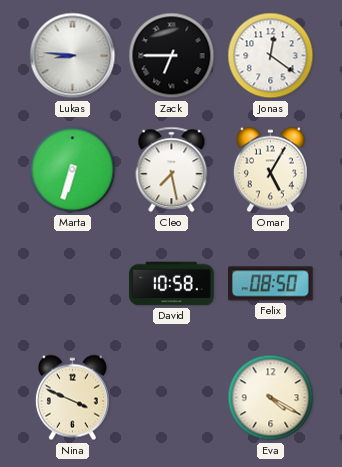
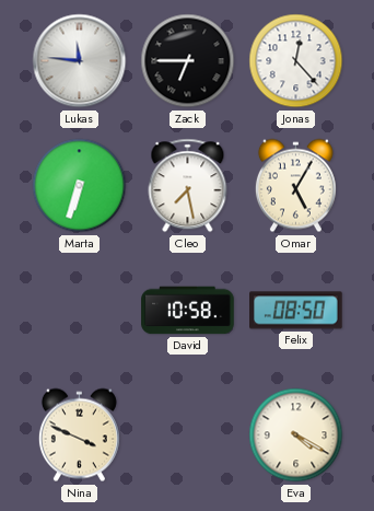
Lukas: 8:46 -> 11:46 (80, 61)
Jonas: 12:21 -> 12:23 (296, 61)
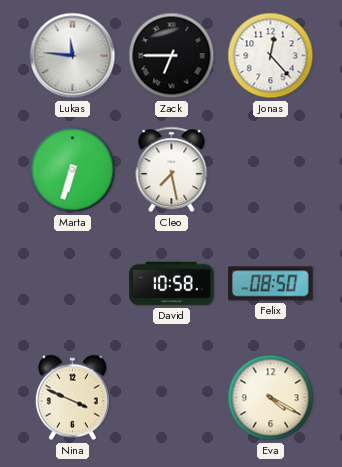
Omar: 5:05 -> none (295, 186)
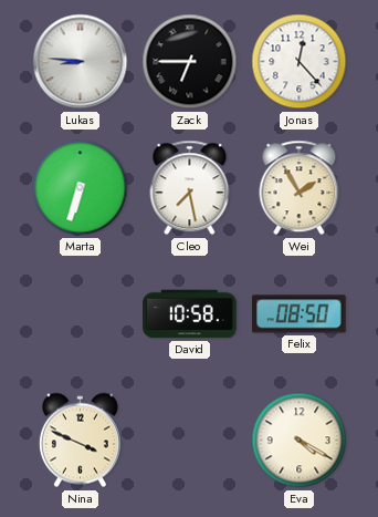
Lukas: 11:46 -> 8:46 (81, 62)
Wei: none -> 1:55 (300, 188)
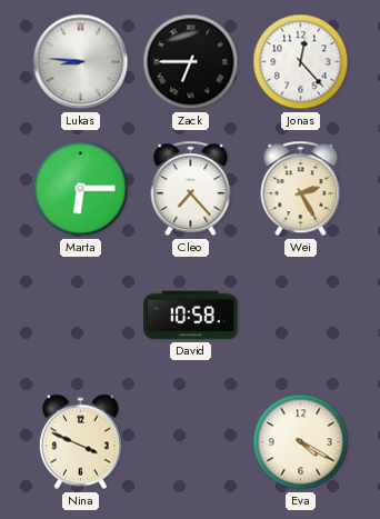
Marta: 6:33 -> 6:15 (81, 189)
Cleo: 7:28 -> 7:23 (191, 189)
Wei: 1:55 -> 2:25 (301, 189)
Felix: 08:50 -> none (300, 314)
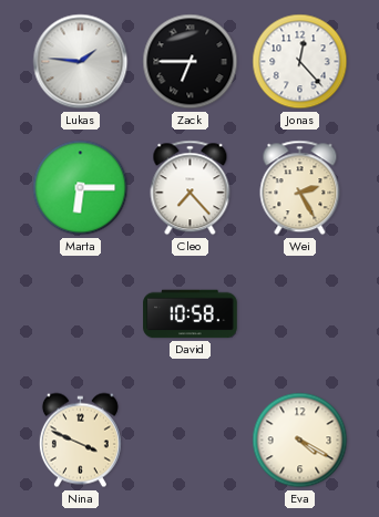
Lukas: 8:46 -> 1:46 (81, 62)
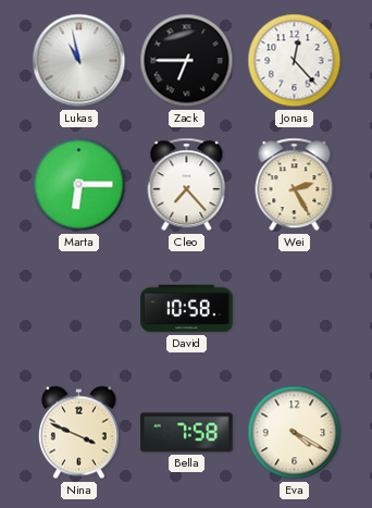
Lukas: 1:46 -> 10:58 (79, 61)
Bella: none -> 7:58 (187, 433)
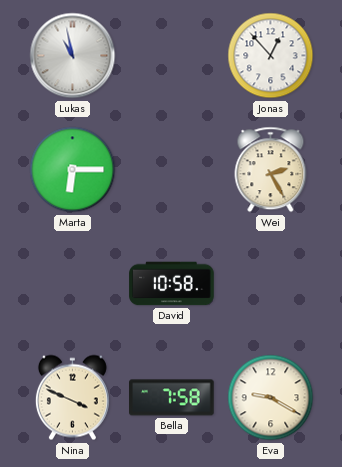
Zack: 6:45 -> none (187, 61)
Jonas: 12:23 -> 12:53 (271, 56)
Cleo: 7:23 -> none (187, 185)
Eva: 4:20 -> 9:20 (271, 398)
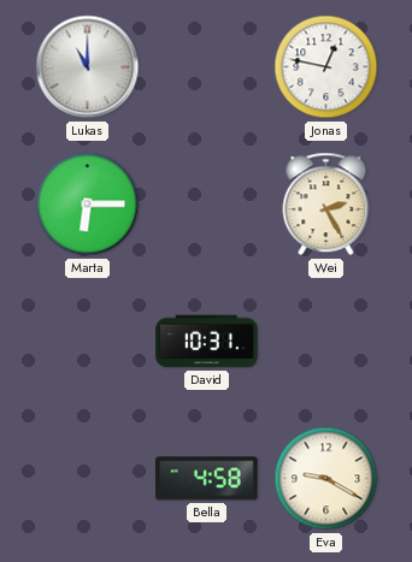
Lukas: 10:58 -> 11:00 (88, 67)
Jonas: 12:53 -> 12:47 (326, 67)
David: 10:58 -> 10:31 (207, 342)
Nina: 3:49 -> none (72, 398)
Bella: 7:58 -> 4:58 (207, 479)
